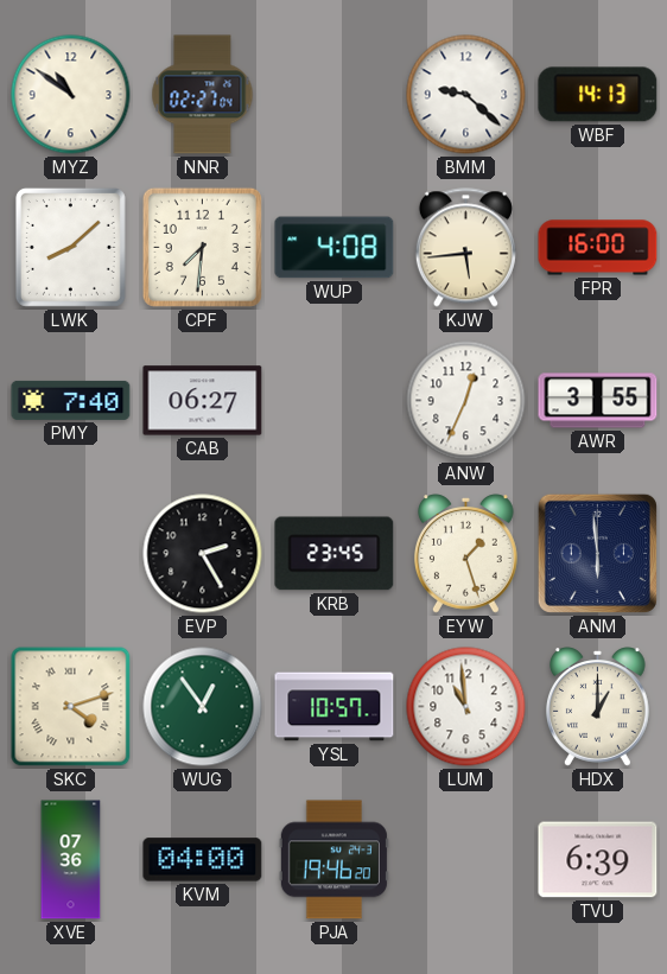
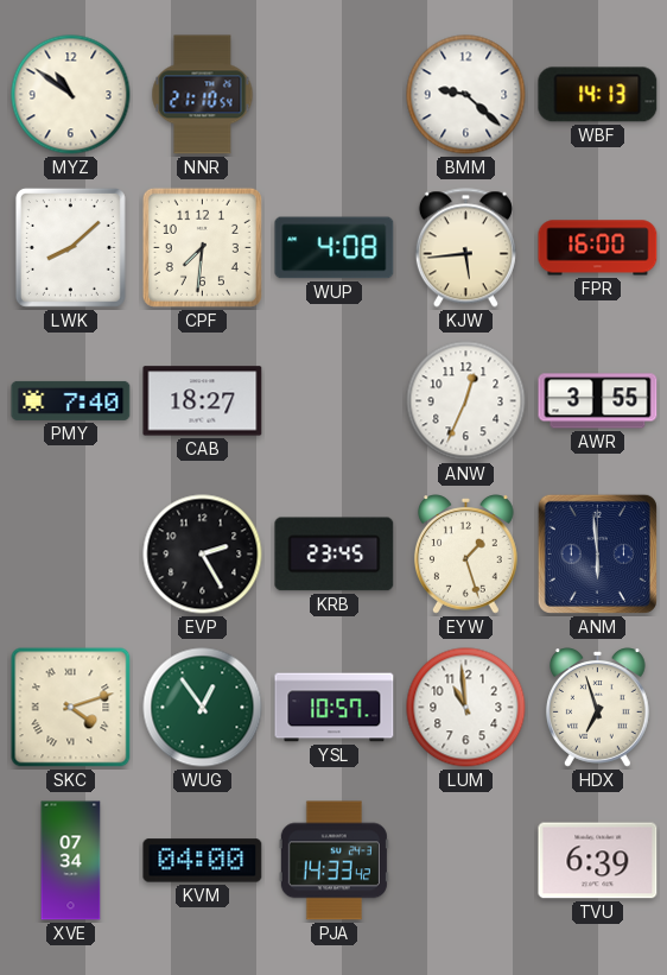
NNR: 02:27 -> 21:10 (203, 95)
CAB: 06:27 -> 18:27 (203, 401)
HDX: 1:00 -> 6:57 (597, 708)
XVE: 07:36 -> 07:34 (71, 861)
PJA: 19:46 -> 14:33 (333, 861)
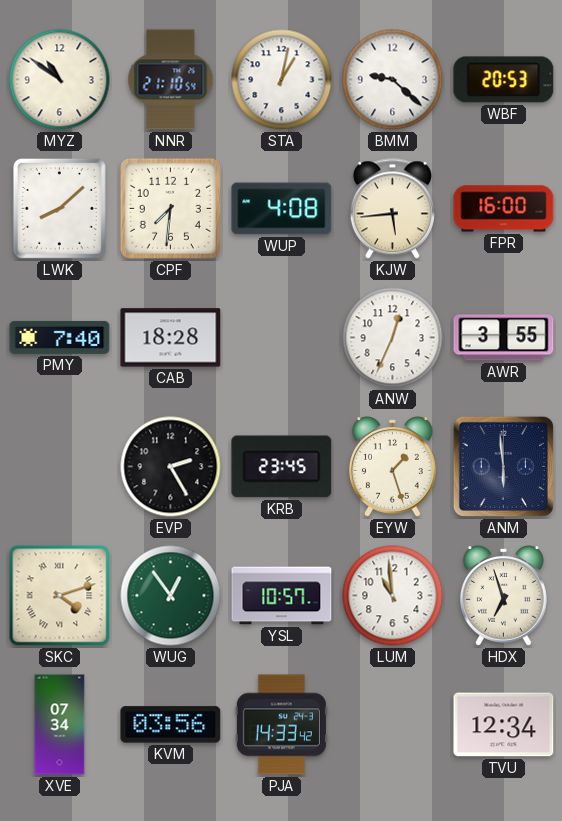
STA: none -> 1:02 (282, 80)
WBF: 14:13 -> 20:53 (504, 80)
CAB: 18:27 -> 18:28 (171, 338)
KVM: 04:00 -> 03:56 (171, 725)
TVU: 6:39 -> 12:34 (504, 725)
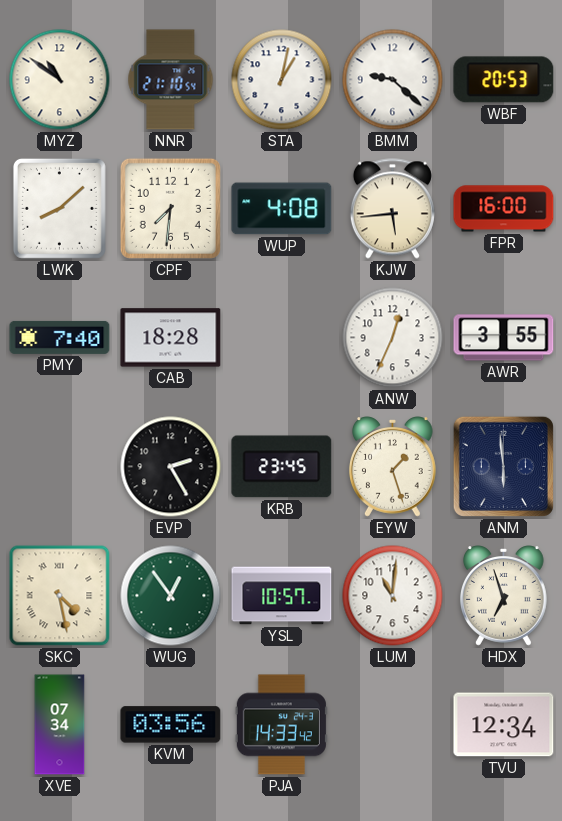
SKC: 4:12 -> 4:28 (60, 596)
LUM: 10:59 -> 11:01 (393, 596)
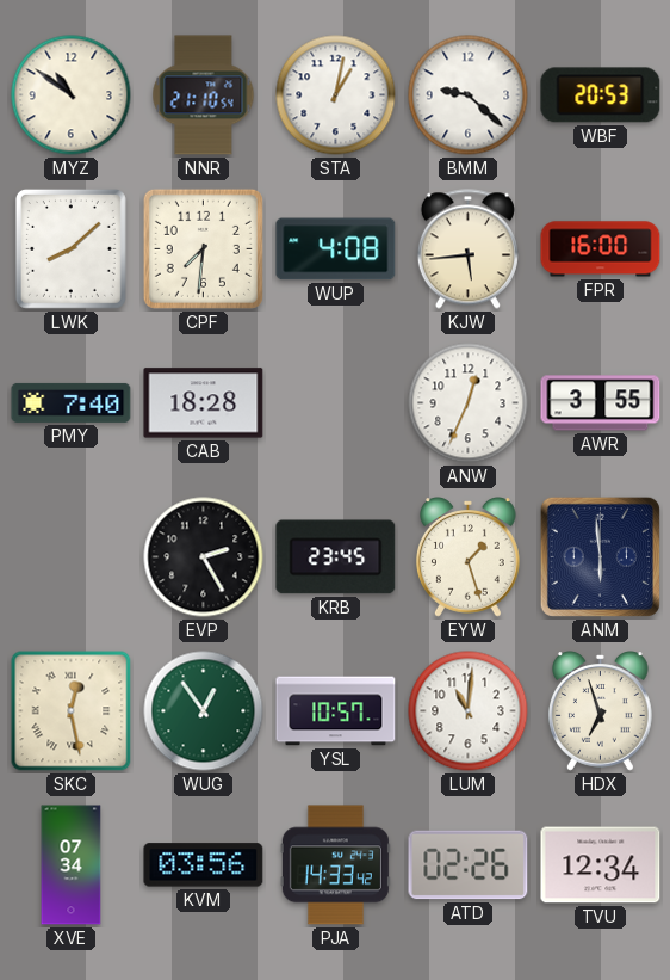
SKC: 4:28 -> 12:28 (72, 711)
ATD: none -> 02:26 (469, 865)
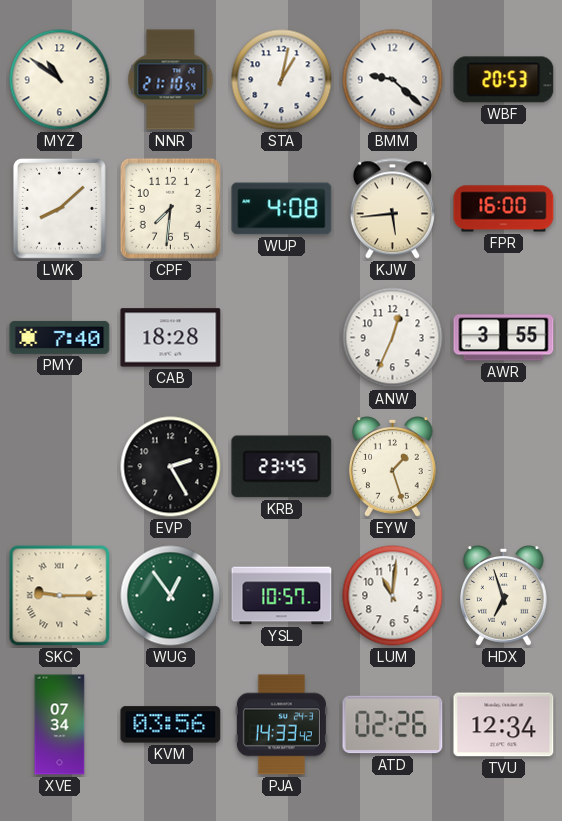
ANM: 5:59 -> none (600, 556)
SKC: 12:28 -> 9:15 (60, 596)
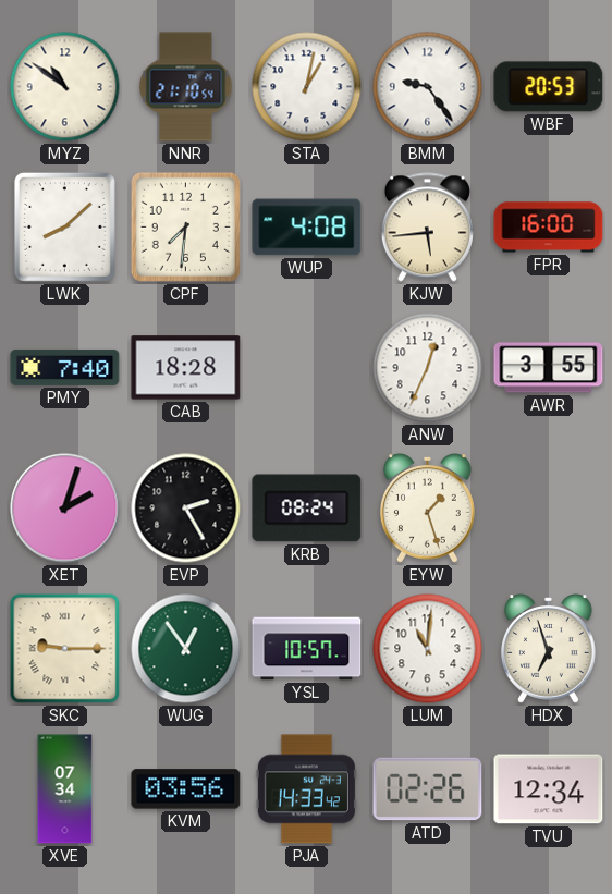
BMM: 9:22 -> 9:24 (428, 87)
XET: none -> 2:03 (65, 509)
KRB: 23:45 -> 08:24 (307, 509)
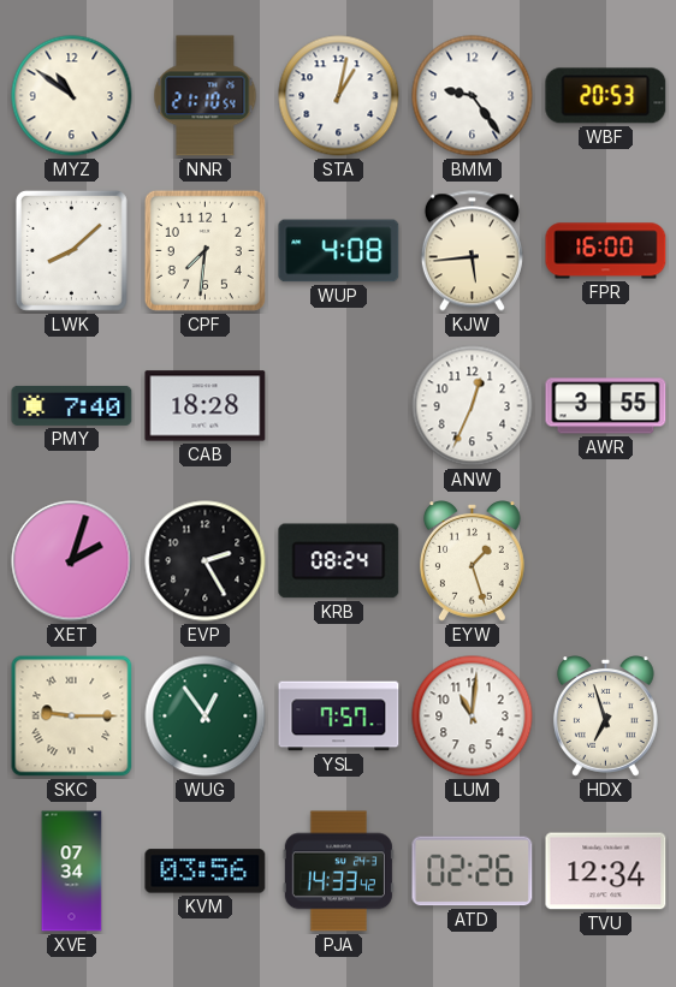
YSL: 10:57 -> 7:57 (339, 717)
